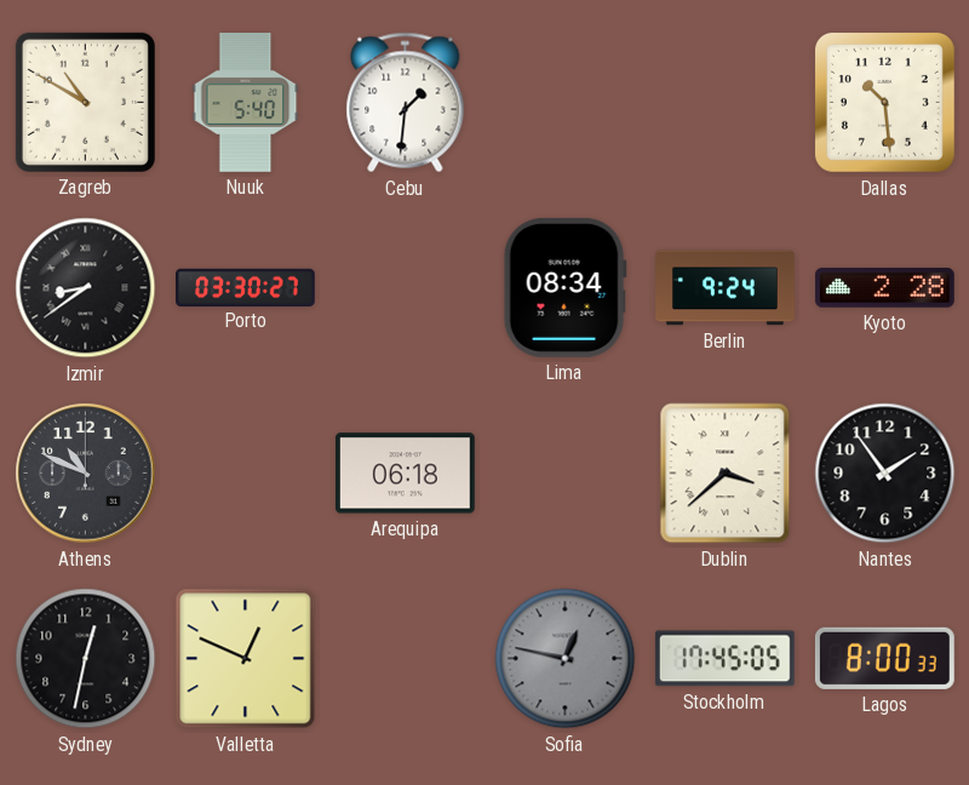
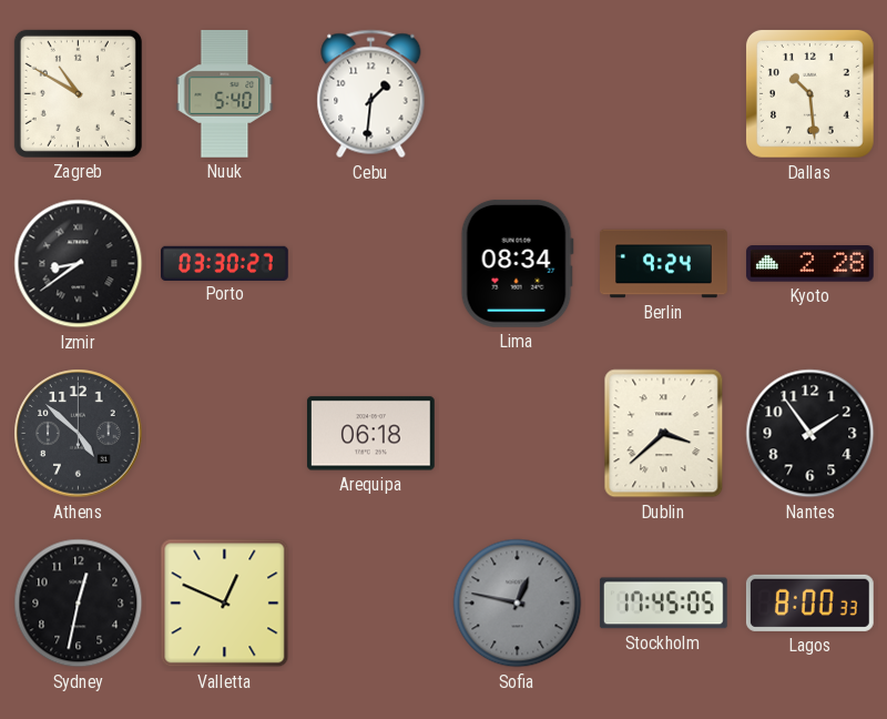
Athens: 10:49 -> 4:52 (79, 434)
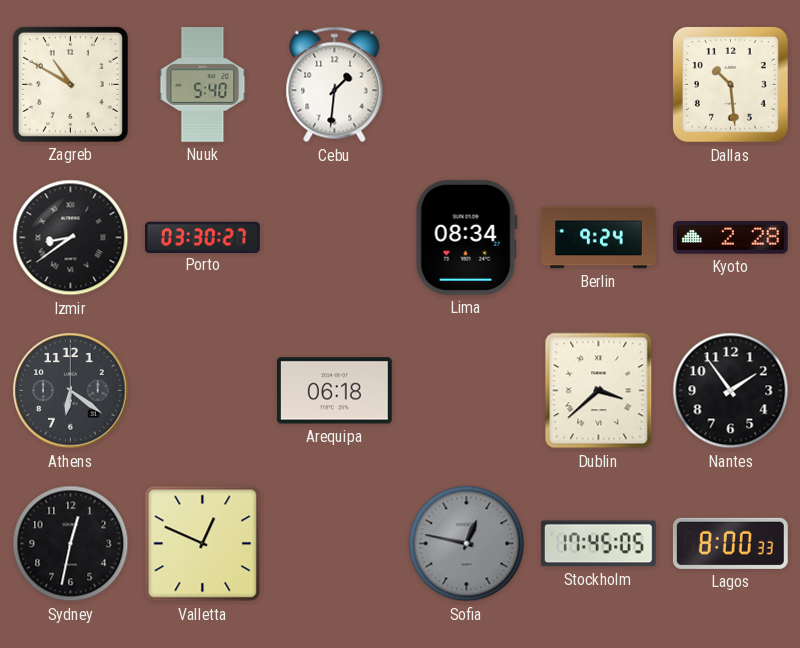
Athens: 4:52 -> 6:21 (71, 391)
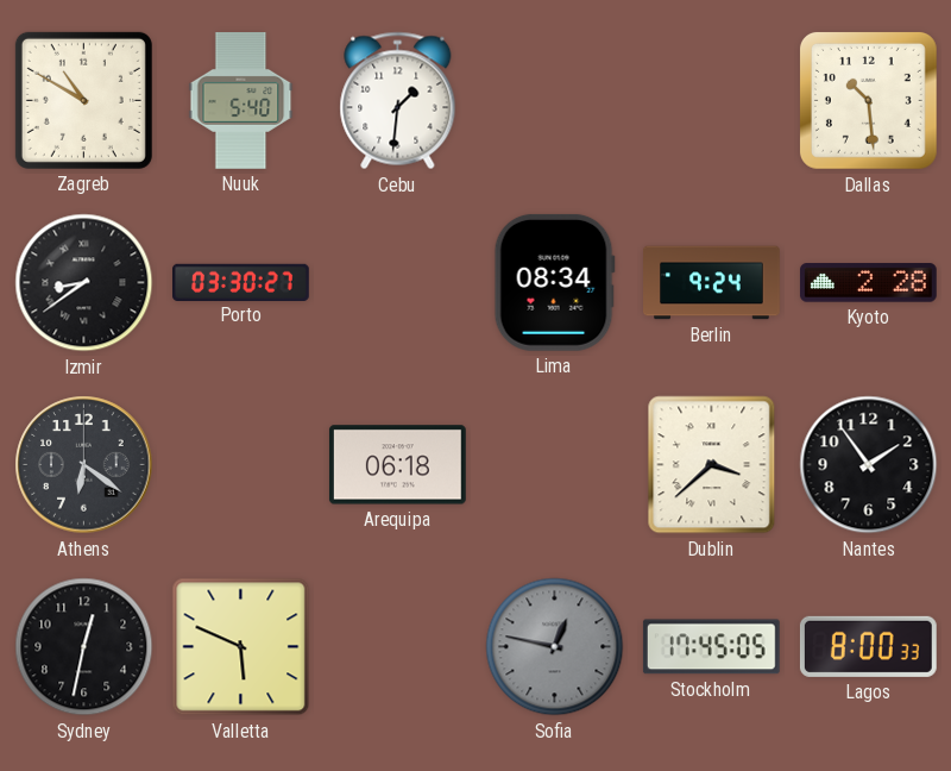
Valletta: 12:49 -> 5:49 (241, 647)
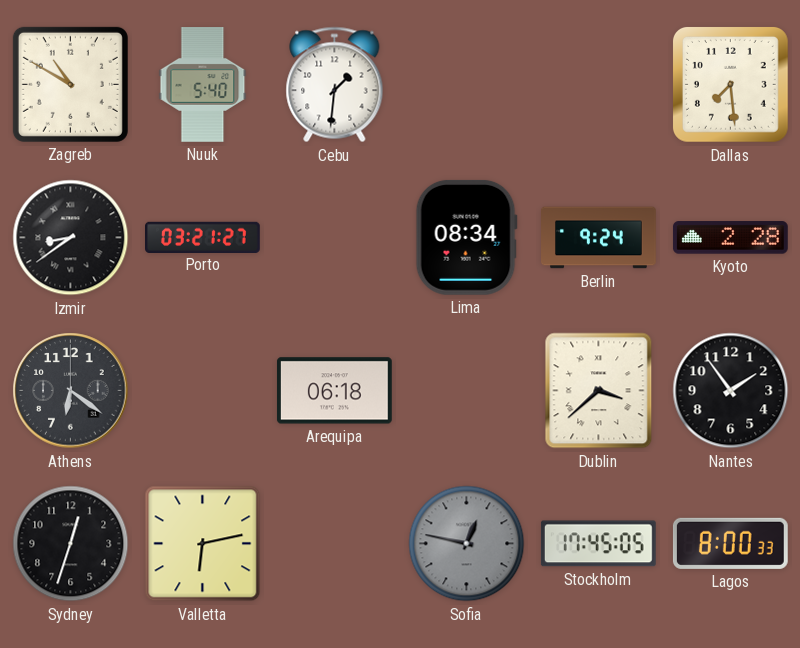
Dallas: 10:29 -> 7:29 (730, 84)
Porto: 03:30 -> 03:21 (203, 237)
Sydney: 12:32 -> 12:33 (71, 544)
Valletta: 5:49 -> 6:13 (203, 544)
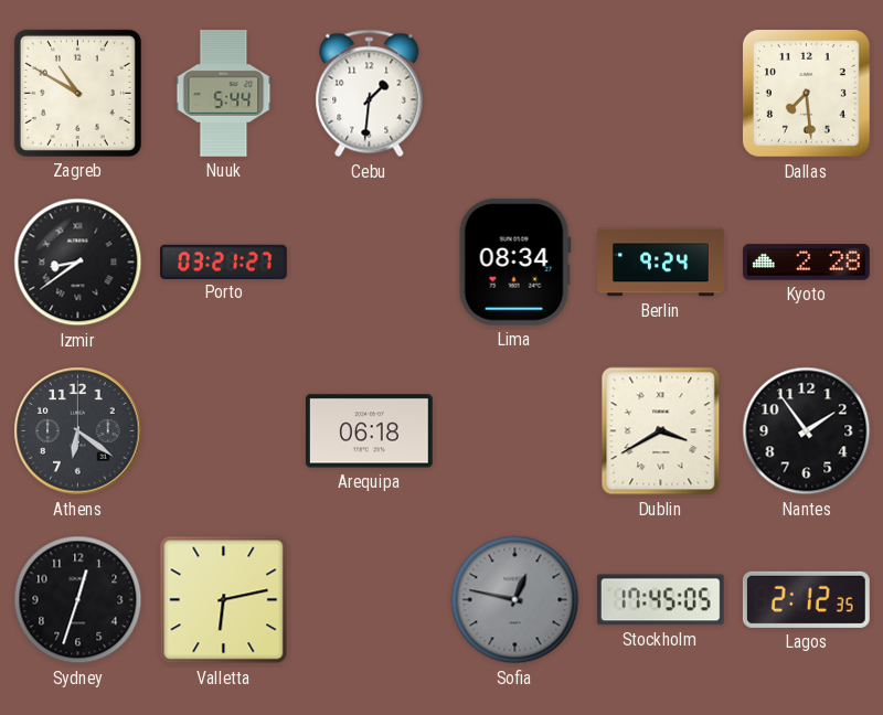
Nuuk: 5:40 -> 5:44 (224, 94)
Dublin: 3:38 -> 3:40 (661, 431)
Lagos: 8:00 -> 2:12 (806, 599)
